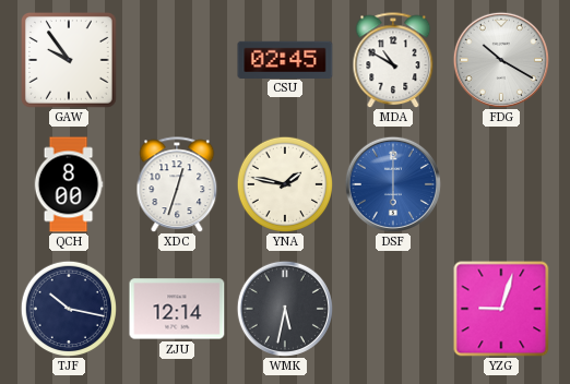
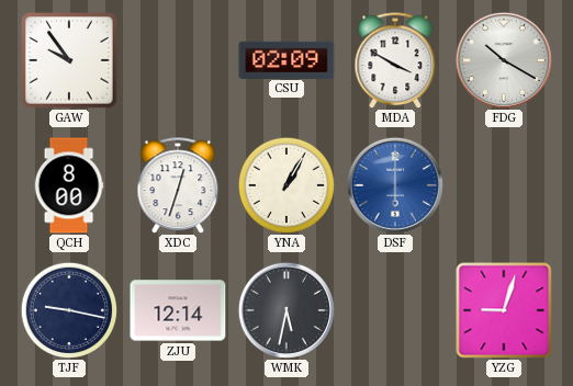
CSU: 02:45 -> 02:09 (286, 59)
MDA: 10:50 -> 3:50 (395, 60)
YNA: 1:47 -> 1:05 (285, 184)
TJF: 10:17 -> 9:17 (68, 309)
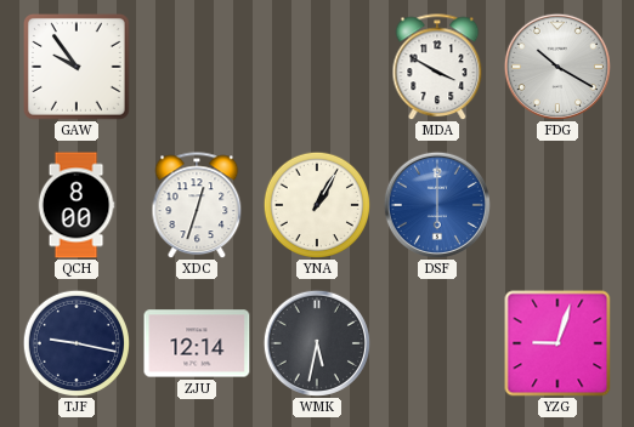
CSU: 02:09 -> none (286, 59)
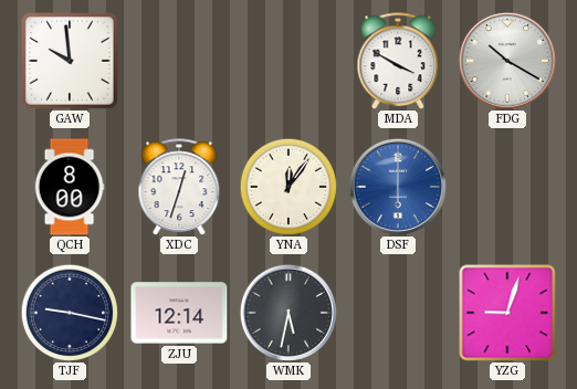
GAW: 9:54 -> 9:59 (71, 62)
YNA: 1:05 -> 12:06 (287, 186)
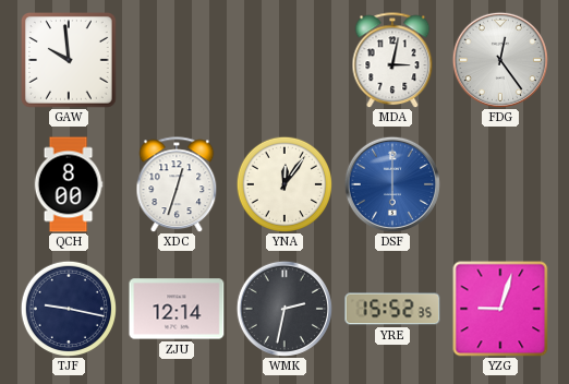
MDA: 3:50 -> 3:02 (392, 60)
FDG: 10:20 -> 12:24 (500, 60)
WMK: 5:32 -> 2:32 (284, 309)
YRE: none -> 15:52 (392, 309)
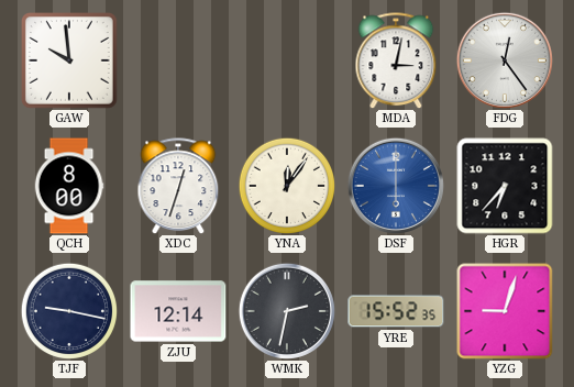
HGR: none -> 6:37 (505, 186)
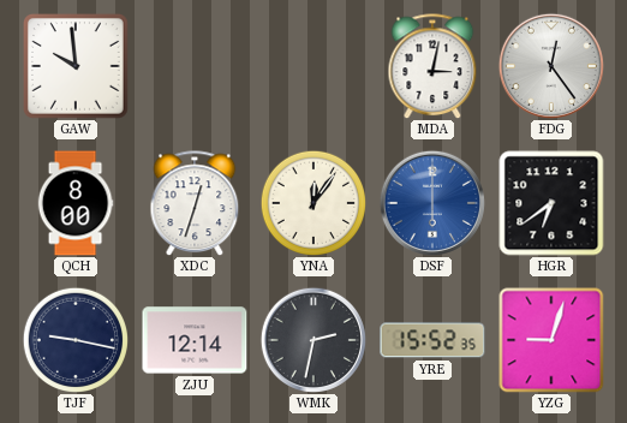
HGR: 6:37 -> 6:39 (551, 203)
